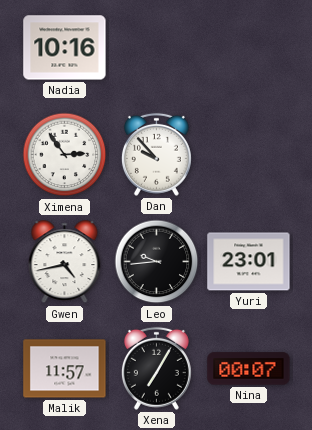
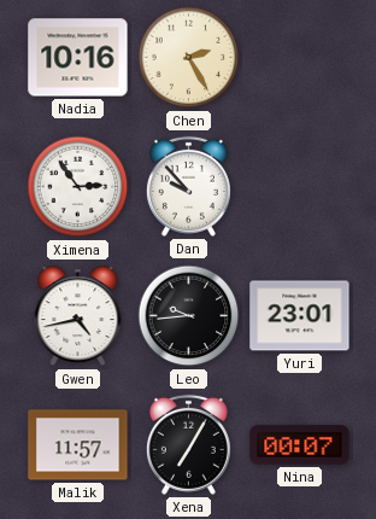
Chen: none -> 2:25 (189, 58)
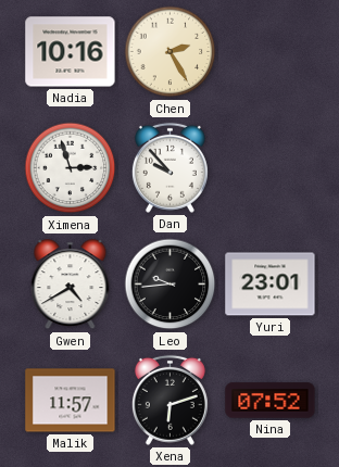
Ximena: 2:54 -> 2:57 (71, 168)
Gwen: 4:43 -> 4:40 (71, 285)
Xena: 7:05 -> 6:12 (169, 400)
Nina: 00:07 -> 07:52 (271, 401)
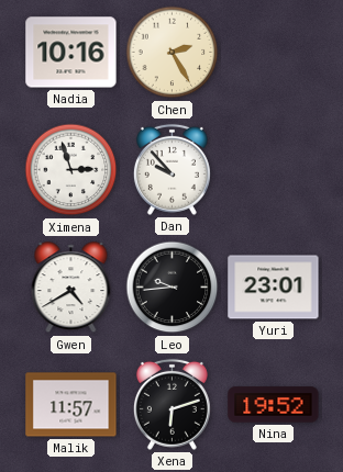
Nina: 07:52 -> 19:52 (274, 405)
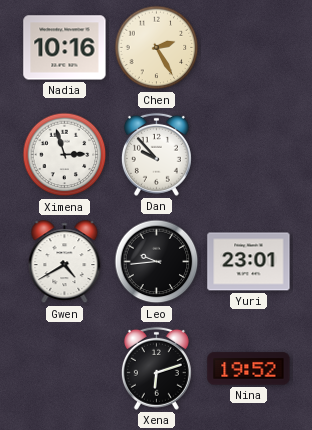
Malik: 11:57 -> none (71, 405)
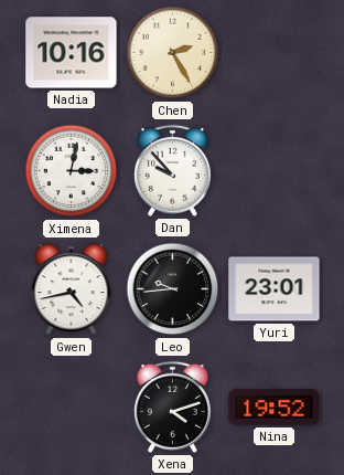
Ximena: 2:57 -> 3:02 (72, 171)
Gwen: 4:40 -> 4:43 (72, 289)
Xena: 6:12 -> 4:12 (172, 407)
